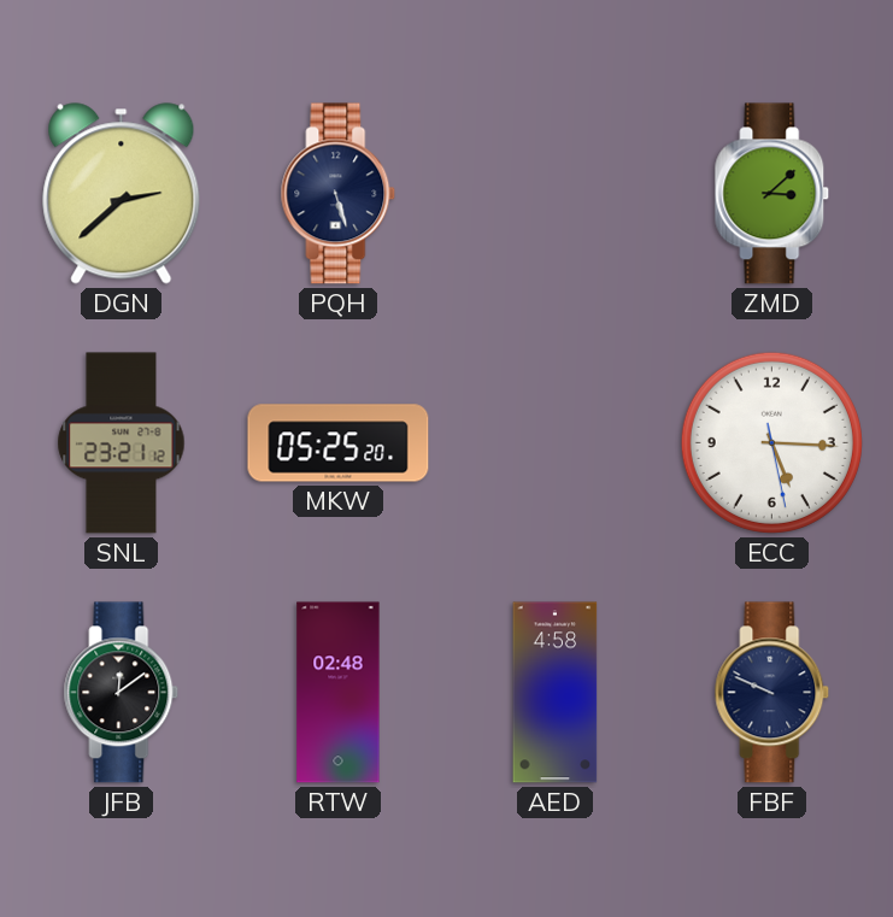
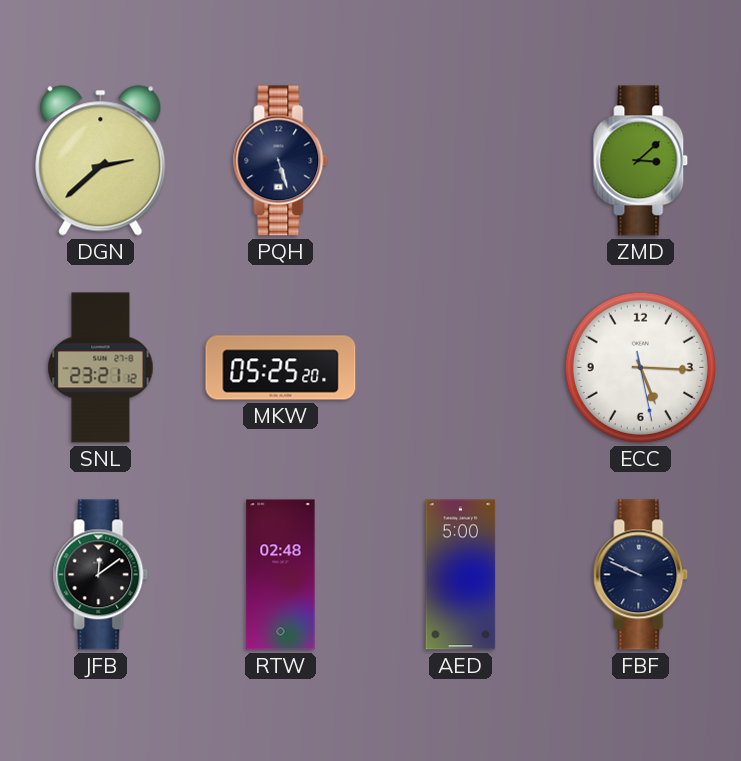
AED: 4:58 -> 5:00 (461, 575)
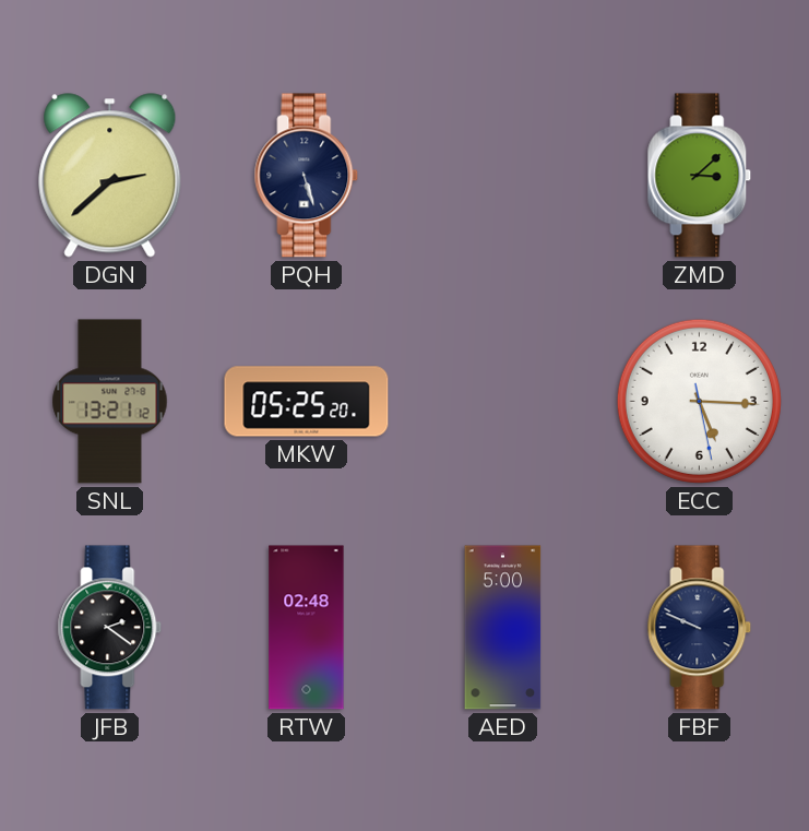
SNL: 23:21 -> 13:21 (110, 402)
JFB: 12:09 -> 2:21 (110, 628)
